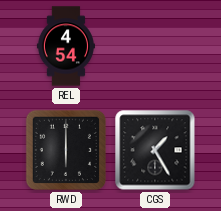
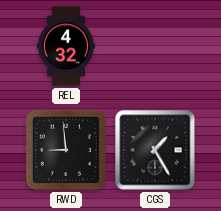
REL: 4:54 -> 4:32 (66, 46)
RWD: 6:00 -> 8:59 (66, 150)
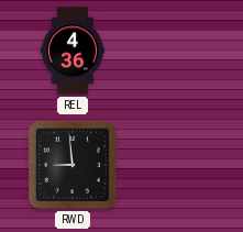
REL: 4:32 -> 4:36 (73, 51)
CGS: 1:25 -> none (155, 150)
